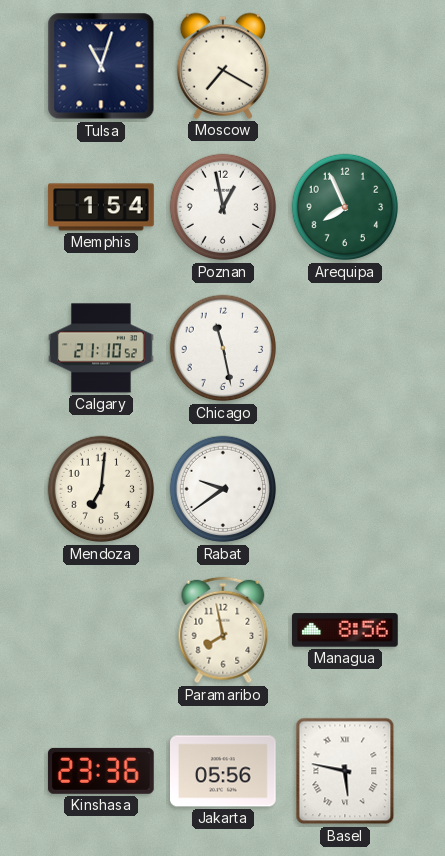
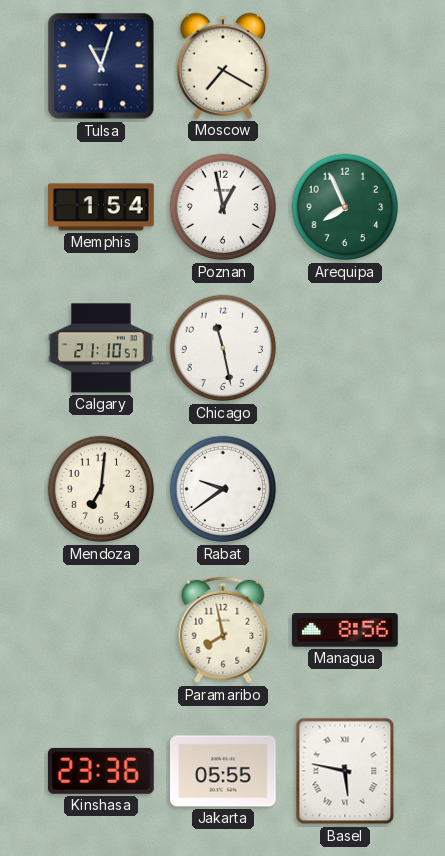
Calgary: 21:10:52 -> 21:10:57 (101, 348)
Jakarta: 05:56 -> 05:55 (224, 771)
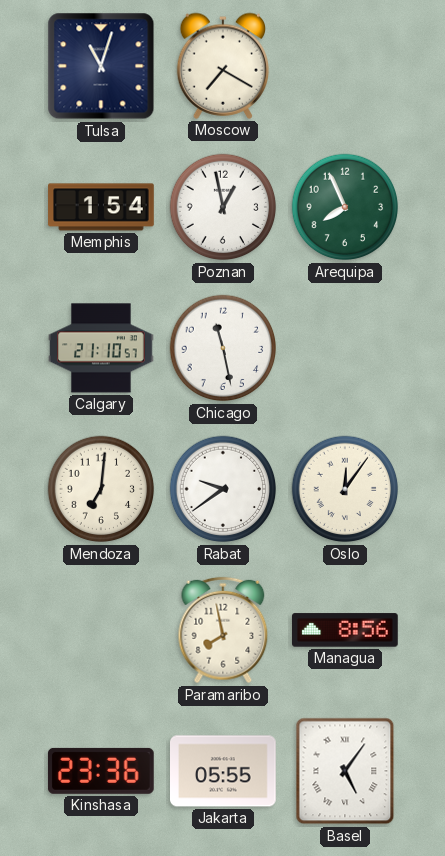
Oslo: none -> 12:06 (345, 489)
Basel: 5:47 -> 5:06 (345, 771)
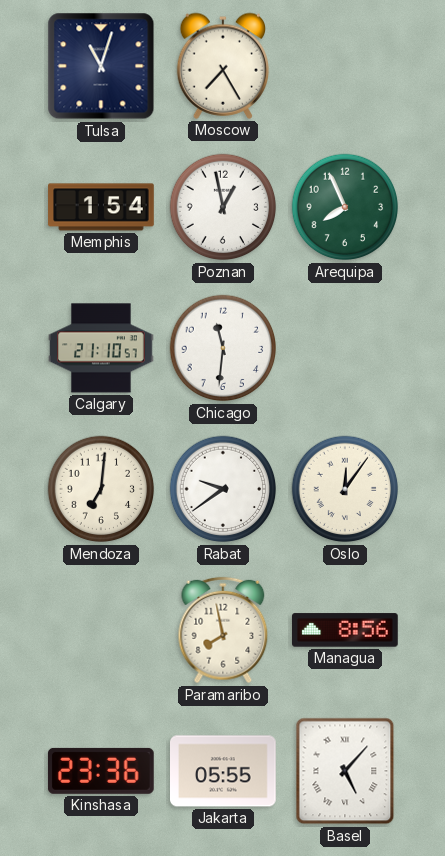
Moscow: 7:20 -> 7:25 (223, 66)
Chicago: 11:28 -> 11:31 (223, 348)
Basel: 5:06 -> 5:07 (345, 771)
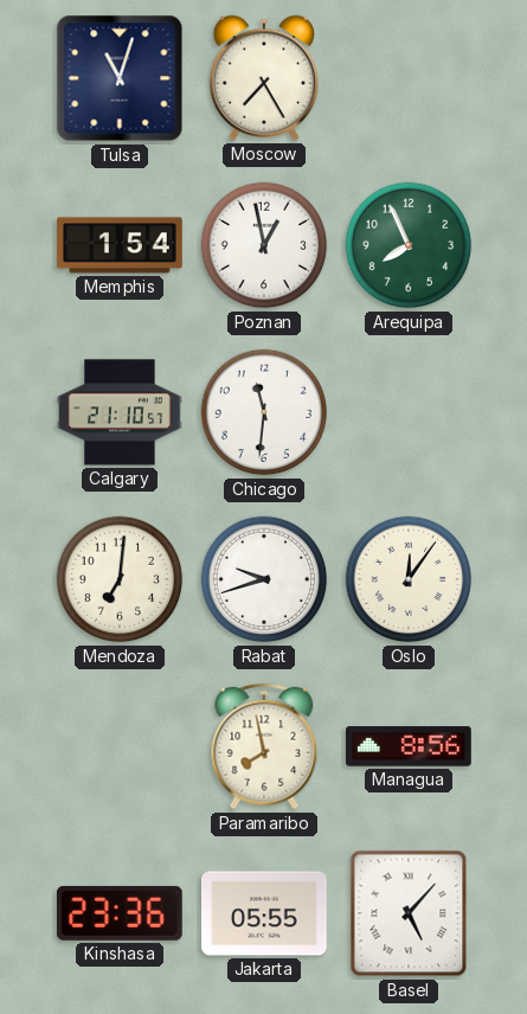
Rabat: 9:39 -> 9:42 (264, 579)
